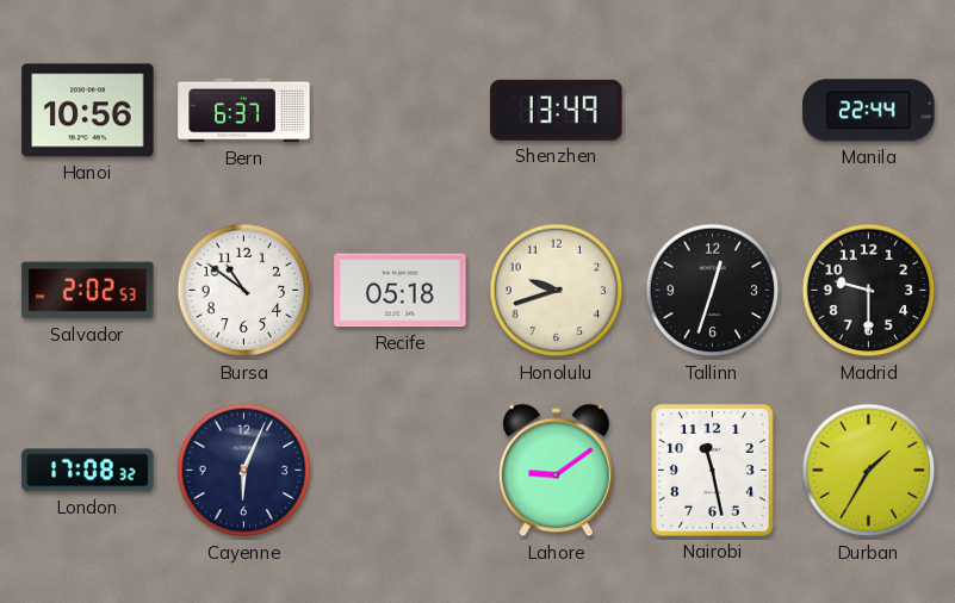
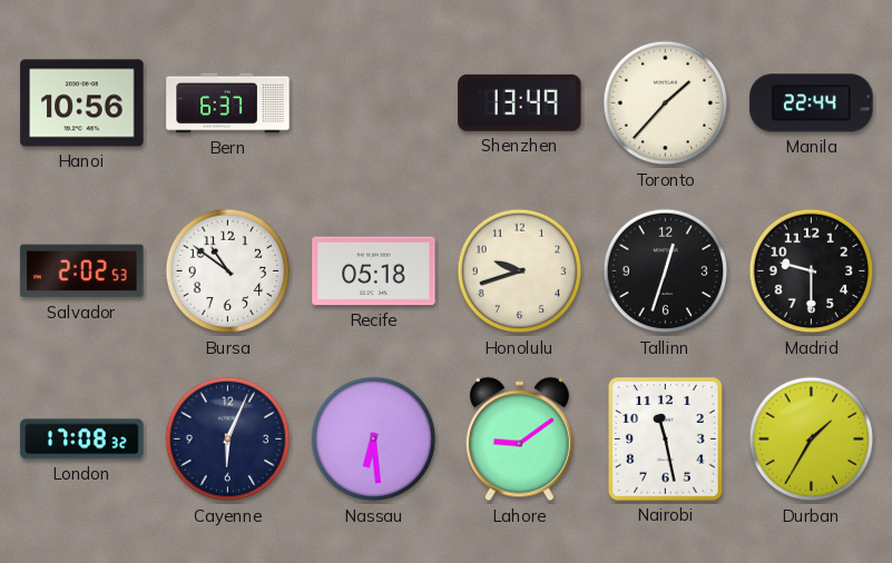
Toronto: none -> 1:37 (666, 103)
Nassau: none -> 6:29 (374, 439)
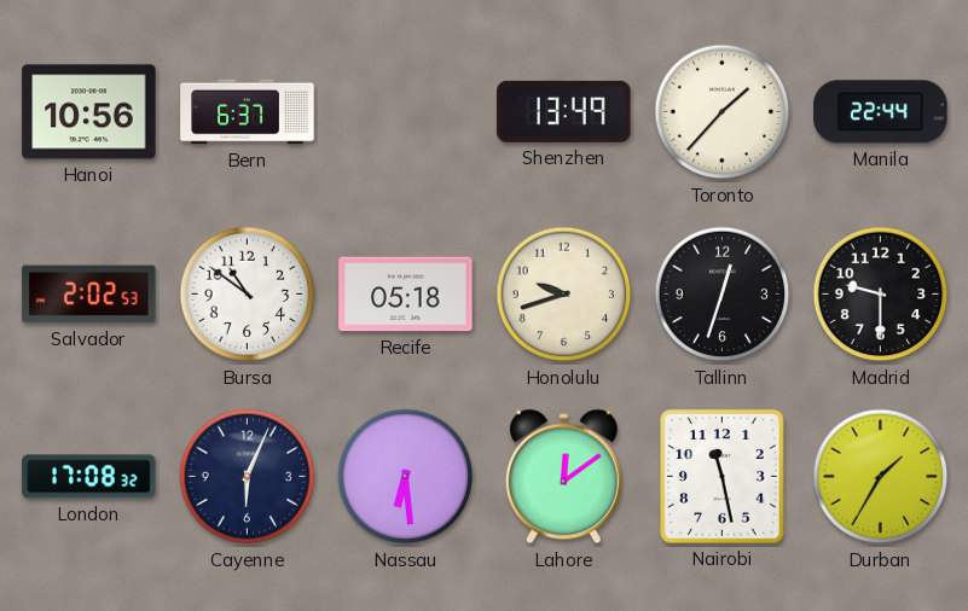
Lahore: 9:09 -> 12:09 (563, 477)
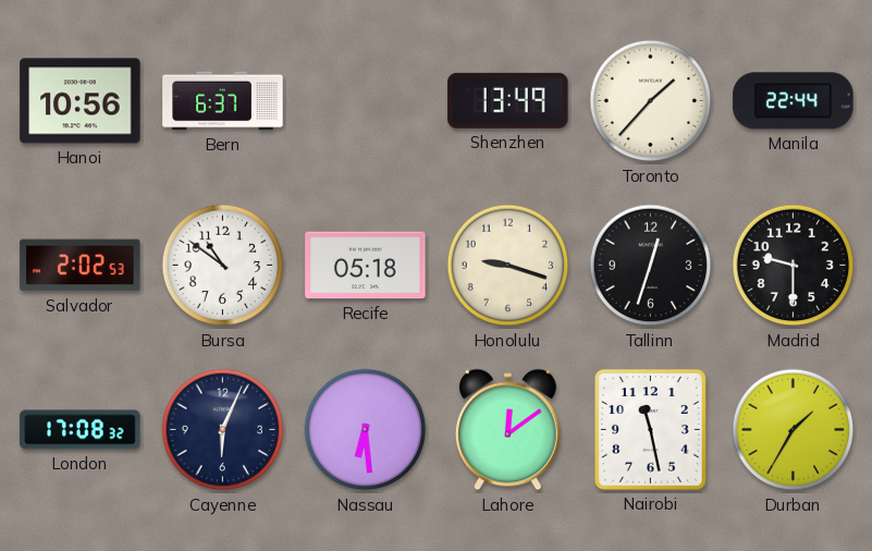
Honolulu: 9:42 -> 9:18 (508, 266)
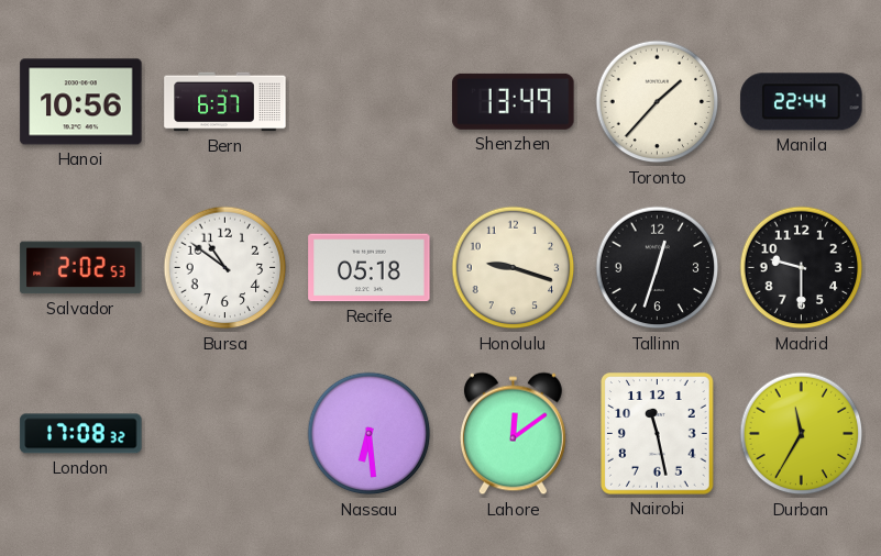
Cayenne: 6:04 -> none (223, 430)
Durban: 1:35 -> 11:35 (802, 434)
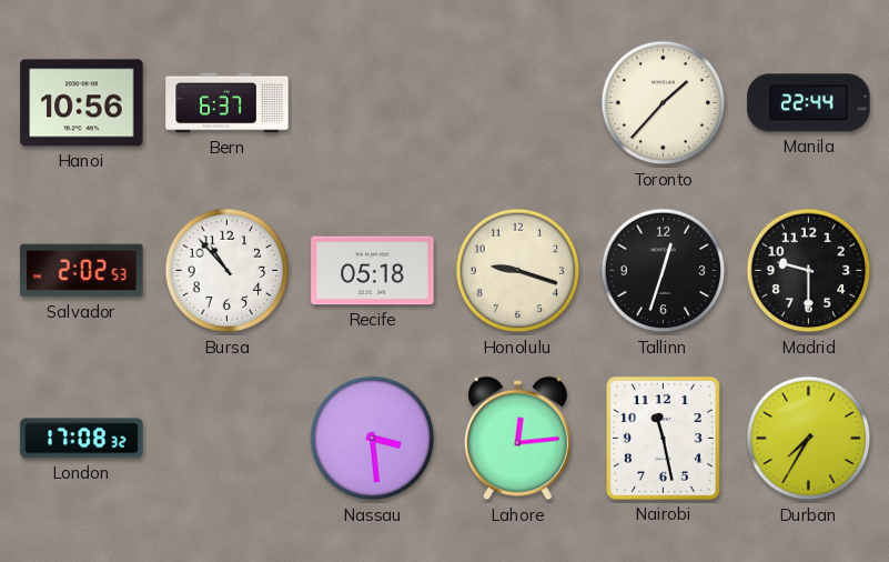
Shenzhen: 13:49 -> none (514, 101)
Bursa: 10:51 -> 10:53 (228, 271)
Nassau: 6:29 -> 3:29 (373, 439)
Lahore: 12:09 -> 12:14 (517, 439)
Durban: 11:35 -> 7:35 (809, 439)
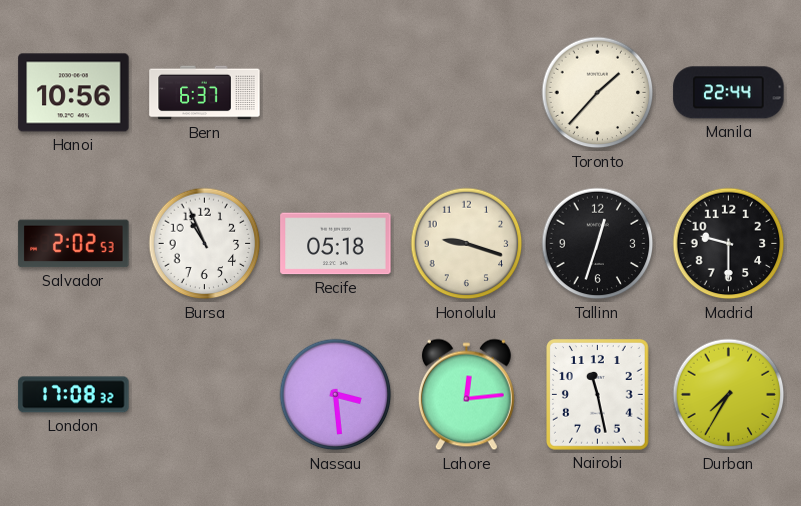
Bursa: 10:53 -> 10:56 (205, 244)
